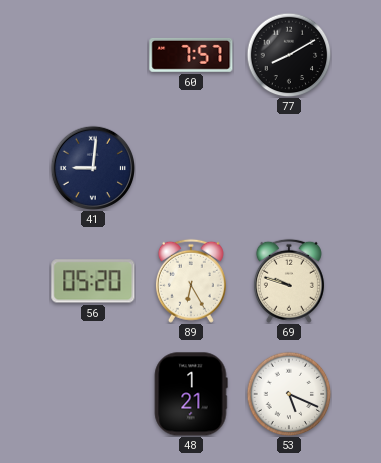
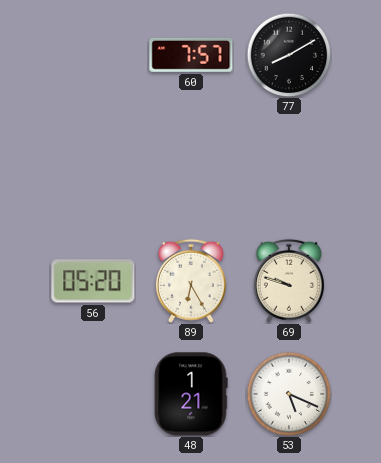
41: 9:01 -> none (92, 167)
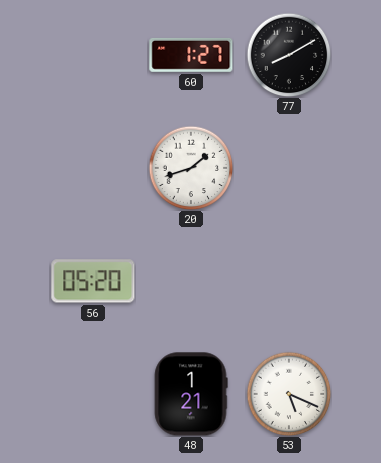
60: 7:57 -> 1:27 (191, 55)
20: none -> 1:42 (191, 168)
89: 6:25 -> none (191, 281)
69: 9:48 -> none (289, 281)
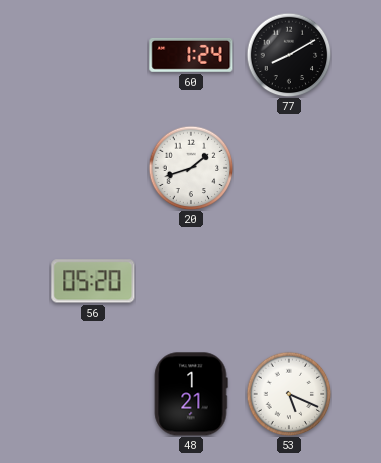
60: 1:27 -> 1:24 (191, 55)
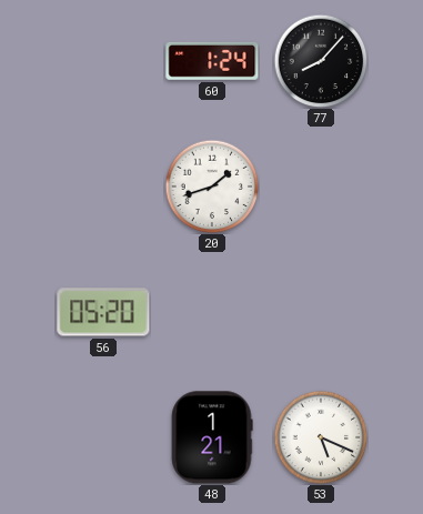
77: 8:10 -> 8:07 (321, 61)
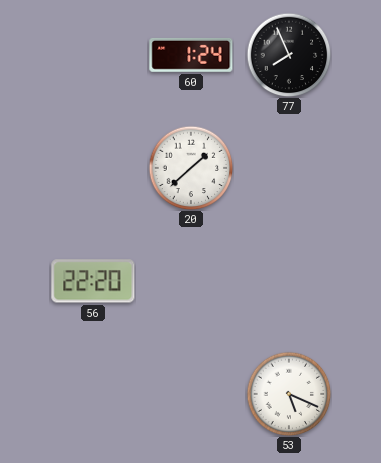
77: 8:07 -> 7:56 (289, 55)
20: 1:42 -> 1:38 (191, 168)
56: 05:20 -> 22:20 (93, 281)
48: 1:21 -> none (212, 437)
